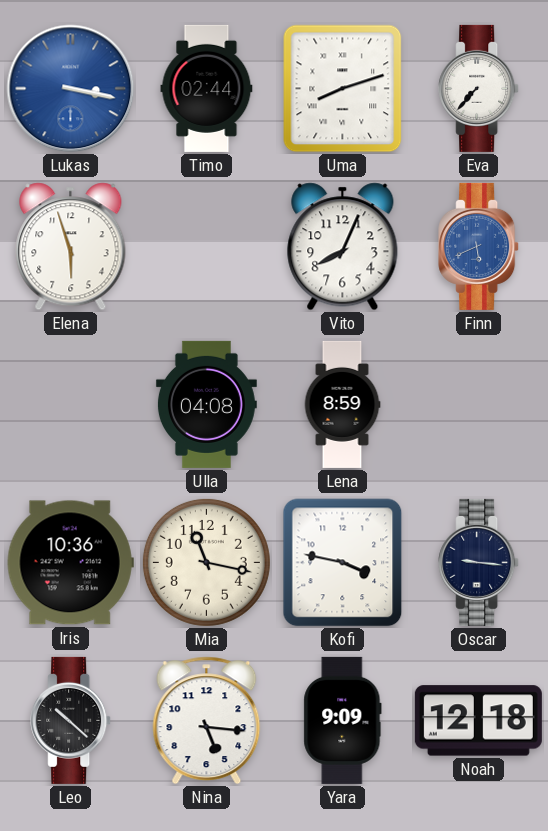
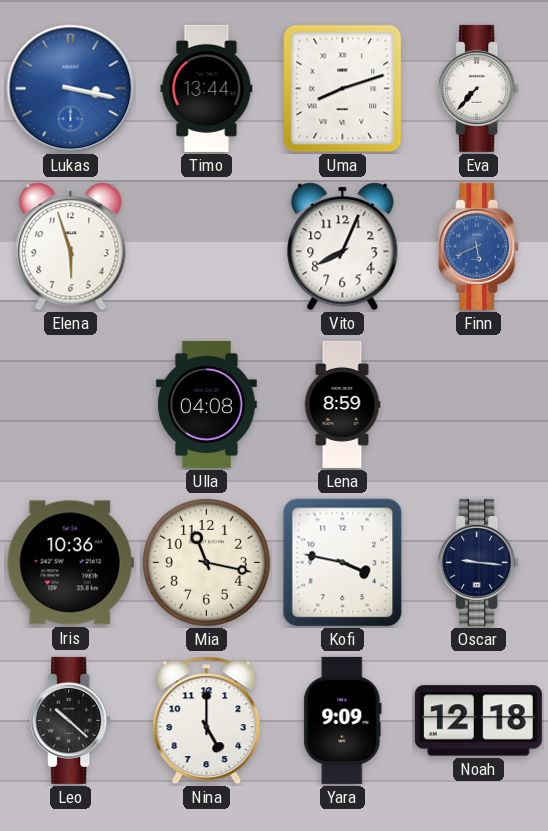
Timo: 02:44 -> 13:44 (207, 88)
Nina: 5:16 -> 5:00 (207, 721)
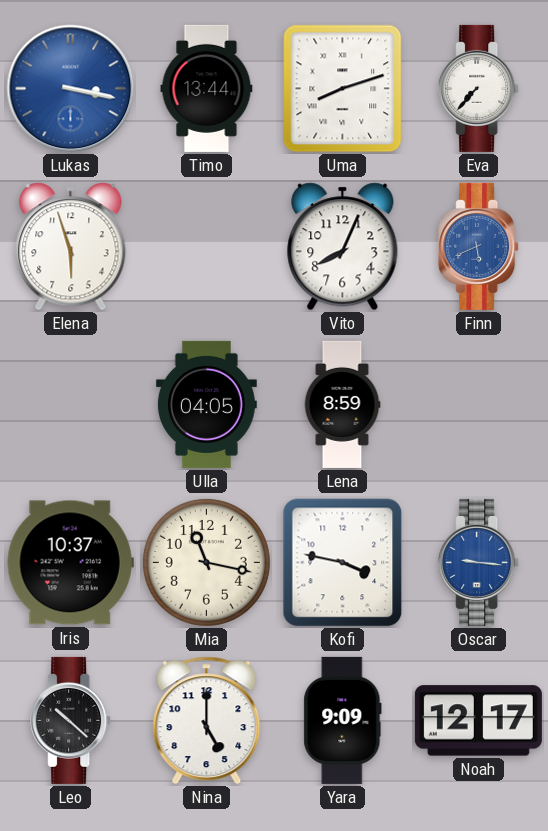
Ulla: 04:08 -> 04:05 (206, 404)
Iris: 10:36 -> 10:37 (70, 563)
Oscar dial: navy -> blue (479, 562)
Noah: 12:18 -> 12:17 (478, 721)
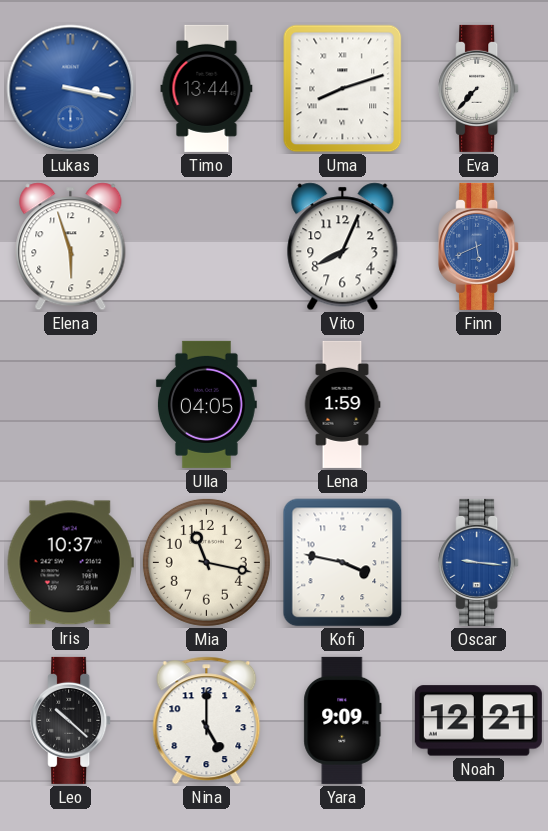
Lena: 8:59 -> 1:59 (342, 404)
Noah: 12:17 -> 12:21 (478, 721)
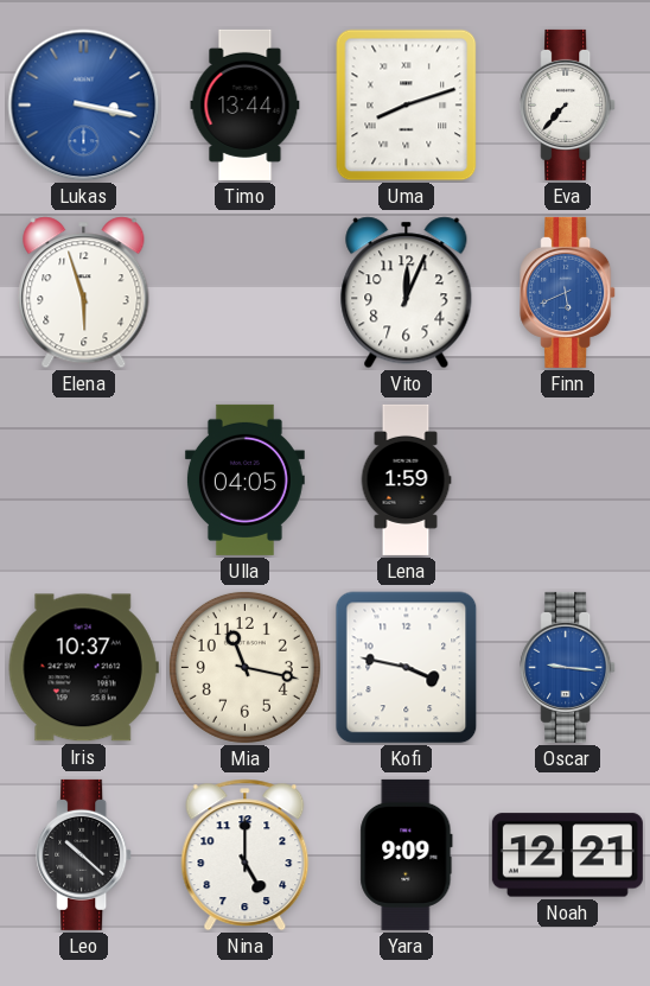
Vito: 8:04 -> 12:04 (407, 293)
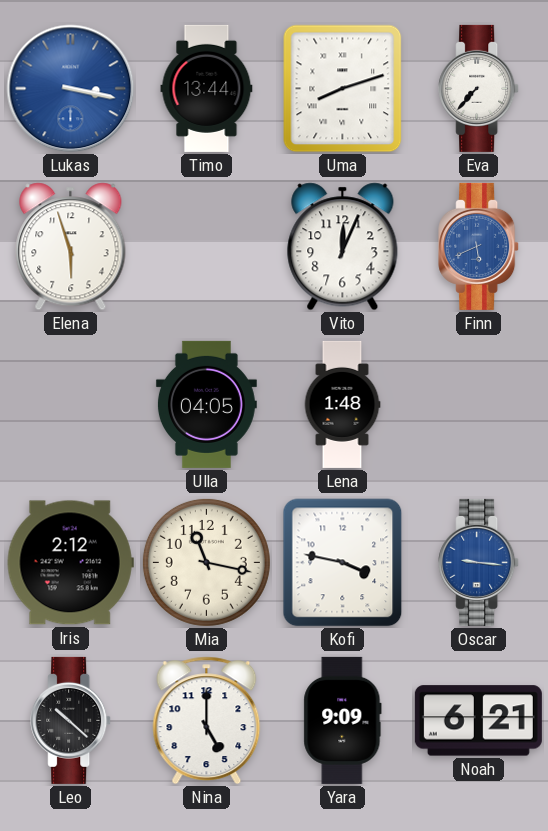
Lena: 1:59 -> 1:48 (342, 404)
Iris: 10:37 -> 2:12 (70, 563)
Noah: 12:21 -> 6:21 (478, 721)
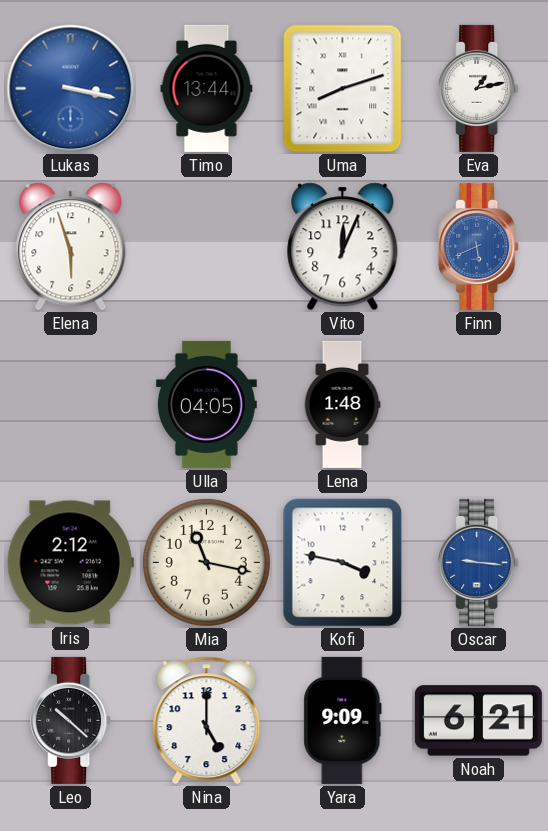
Eva: 7:37 -> 1:13 (479, 88)
